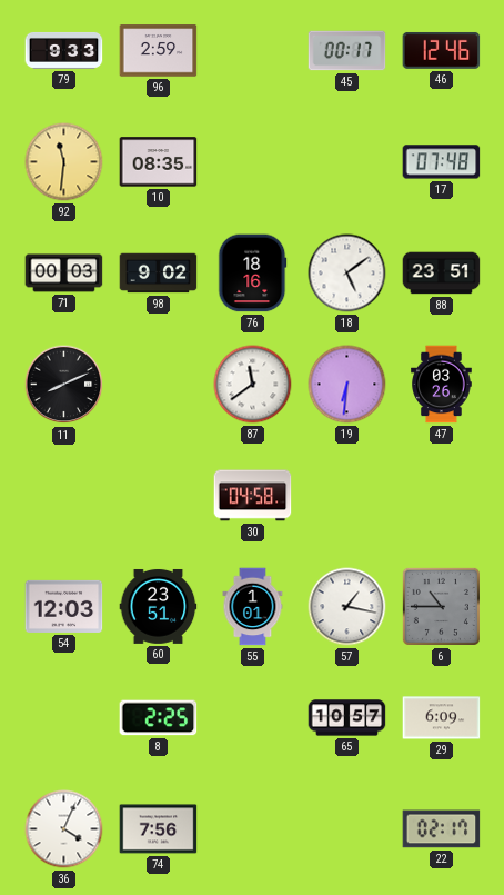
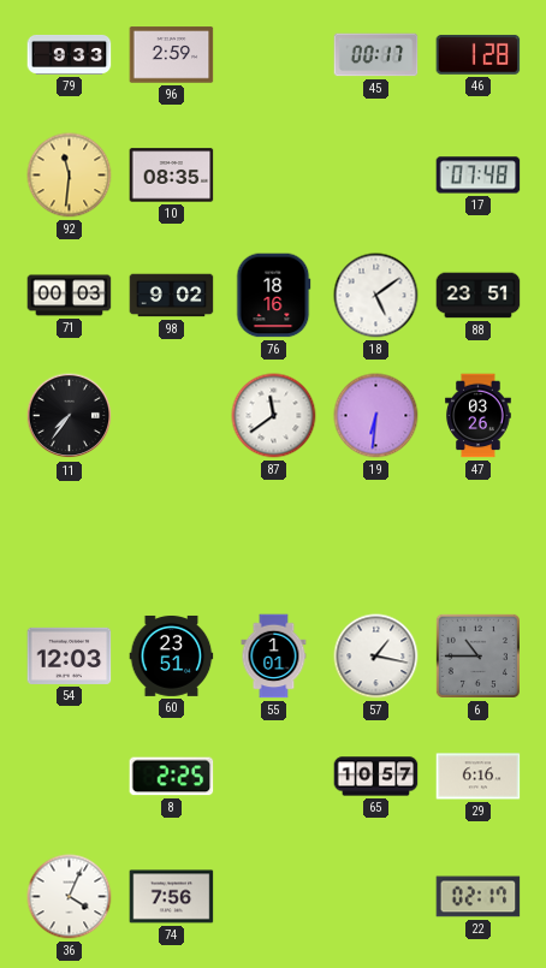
46: 12:46 -> 1:28 (479, 54)
11: 8:11 -> 7:36 (70, 416)
30: 04:58 -> none (253, 496)
29: 6:09 -> 6:16 (479, 777)
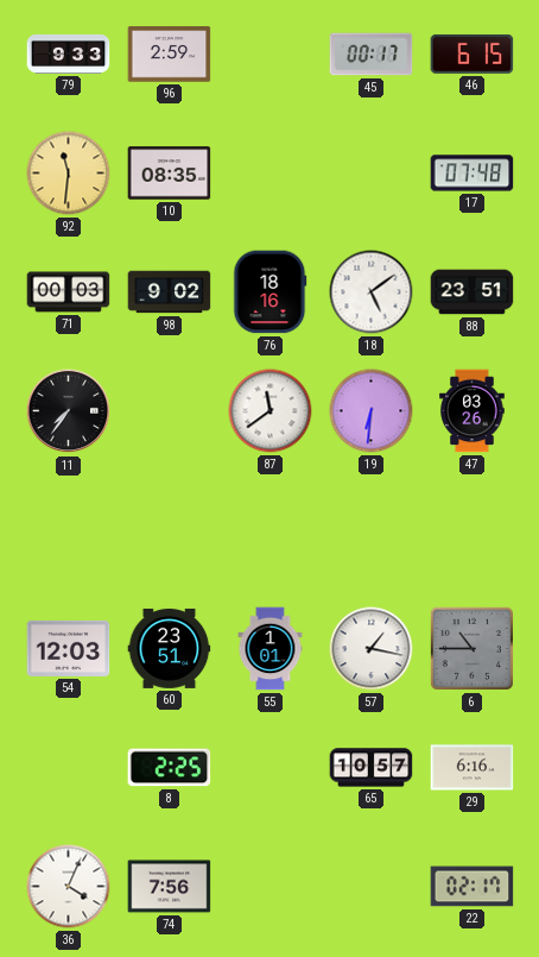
46: 1:28 -> 6:15 (473, 53)
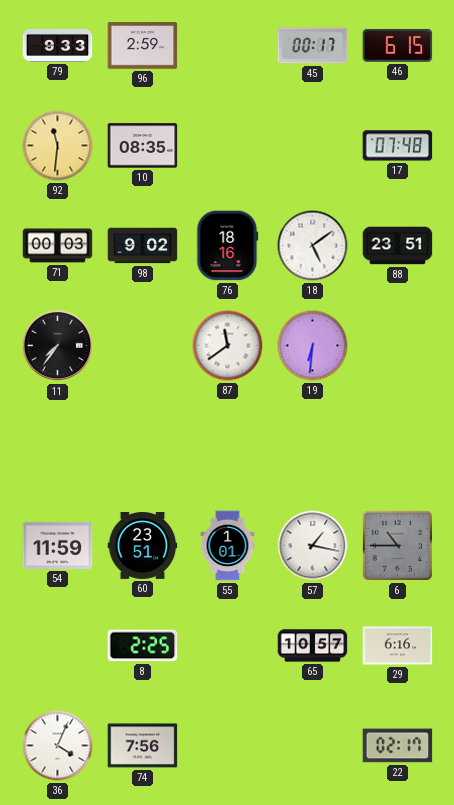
47: 03:26 -> none (473, 411)
54: 12:03 -> 11:59 (58, 545)
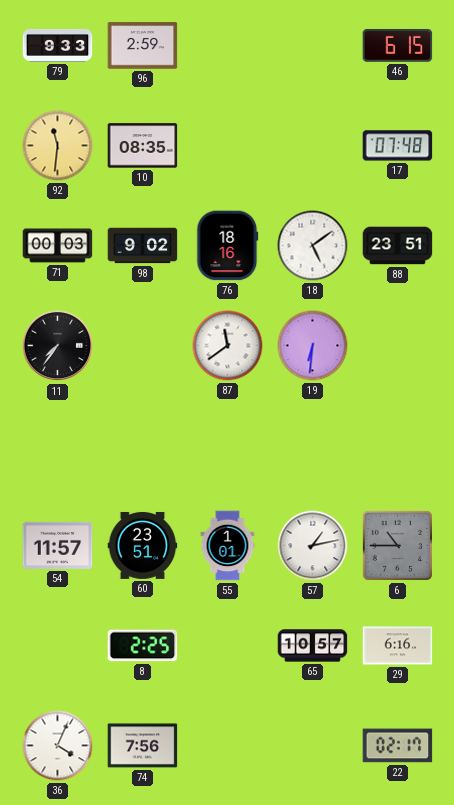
45: 00:17 -> none (313, 46)
54: 11:59 -> 11:57 (58, 545)
57: 1:17 -> 1:13 (313, 546)
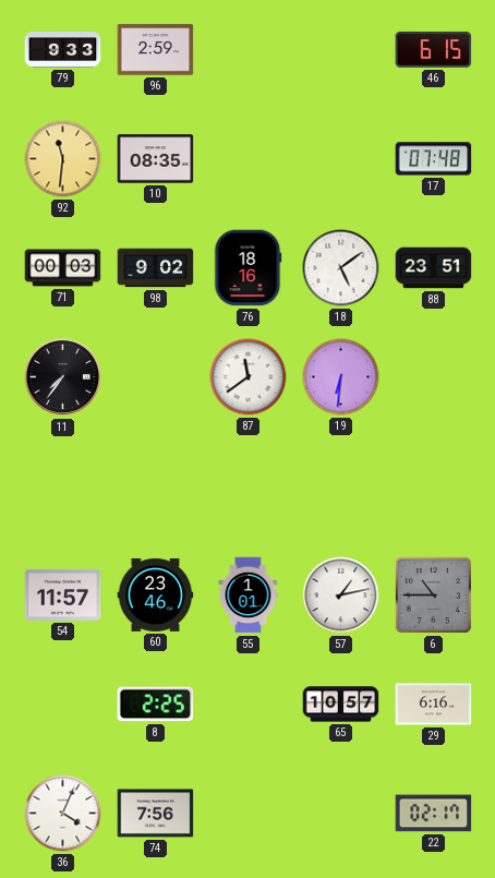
60: 23:51 -> 23:46 (156, 594)
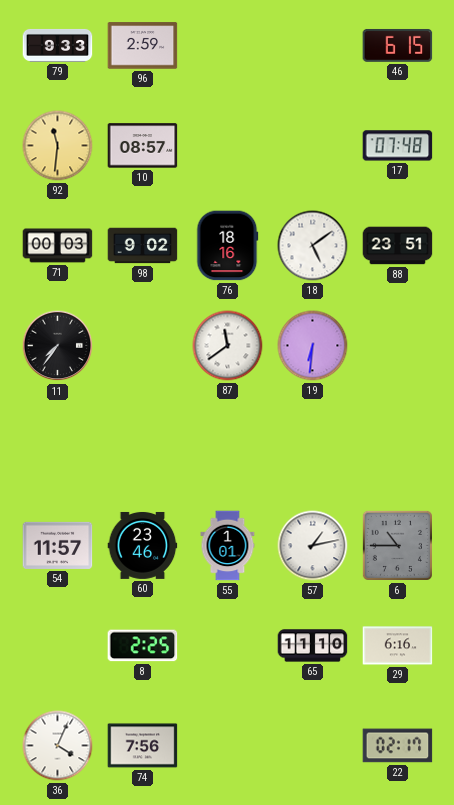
10: 08:35 -> 08:57 (143, 146)
65: 10:57 -> 11:10 (313, 646)
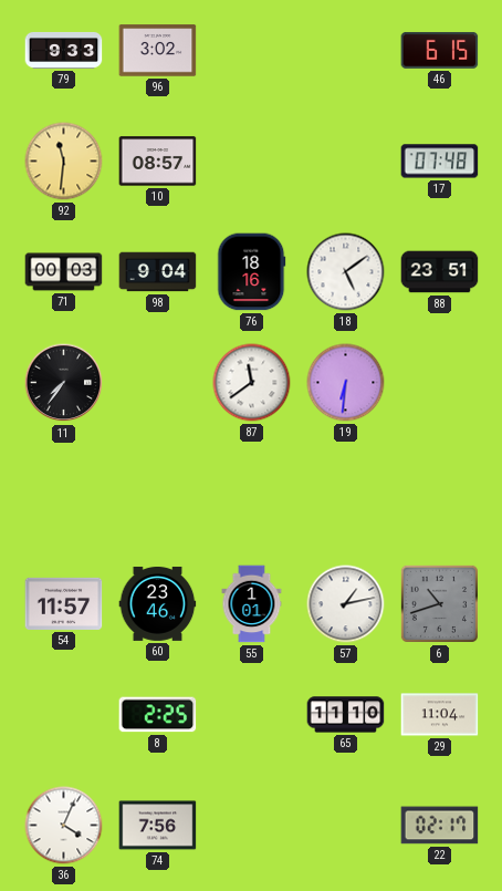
96: 2:59 -> 3:02 (158, 51)
98: 9:02 -> 9:04 (158, 272)
6: 10:45 -> 10:42 (439, 603)
29: 6:16 -> 11:04 (440, 715)
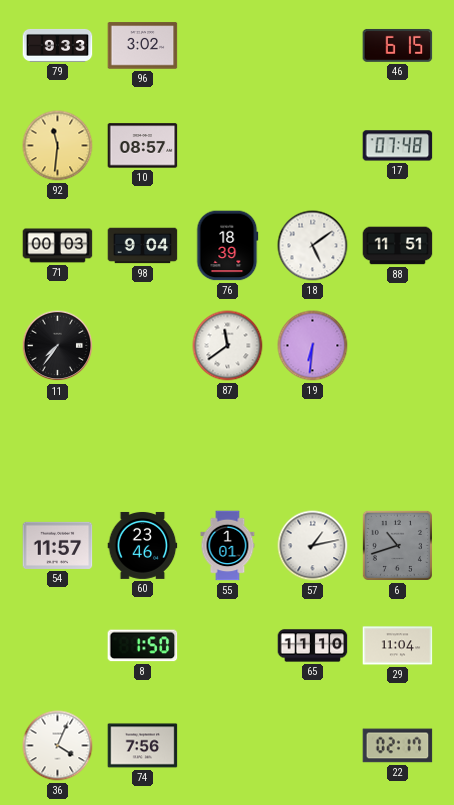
76: 18:16 -> 18:39 (228, 246)
88: 23:51 -> 11:51 (398, 246)
8: 2:25 -> 1:50 (143, 646)
